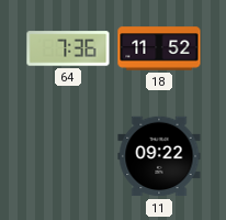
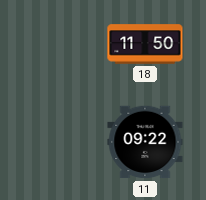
64: 7:36 -> none (68, 48)
18: 11:52 -> 11:50 (145, 44)
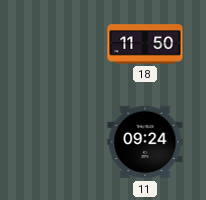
11: 09:22 -> 09:24 (145, 142)
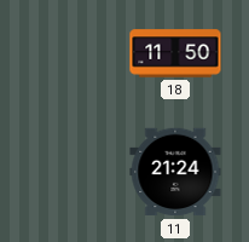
11: 09:24 -> 21:24 (175, 172)
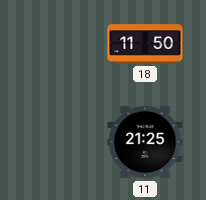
11: 21:24 -> 21:25 (145, 142)
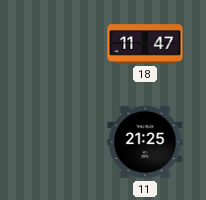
18: 11:50 -> 11:47 (145, 44)
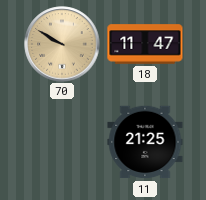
70: none -> 9:50 (62, 44)
